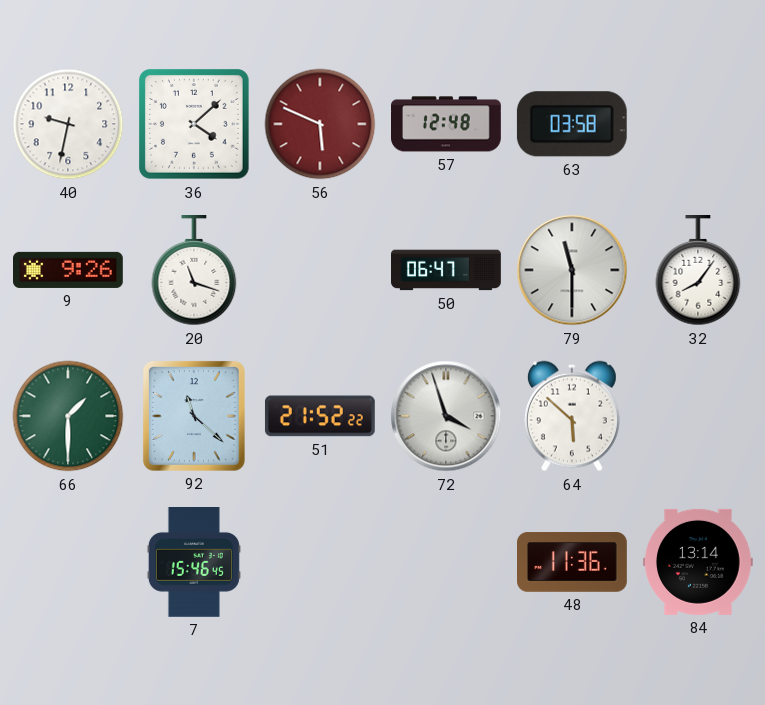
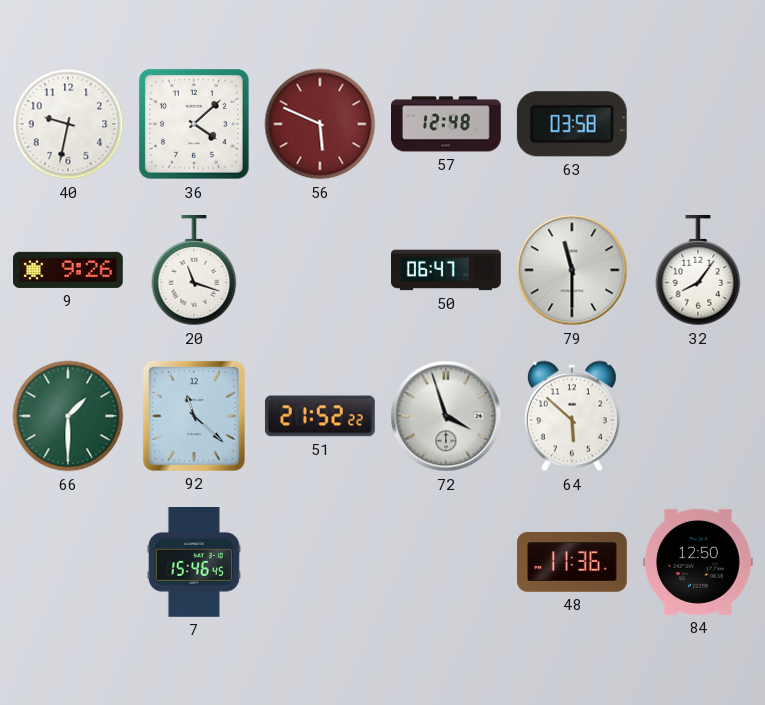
84: 13:14 -> 12:50 (698, 562)
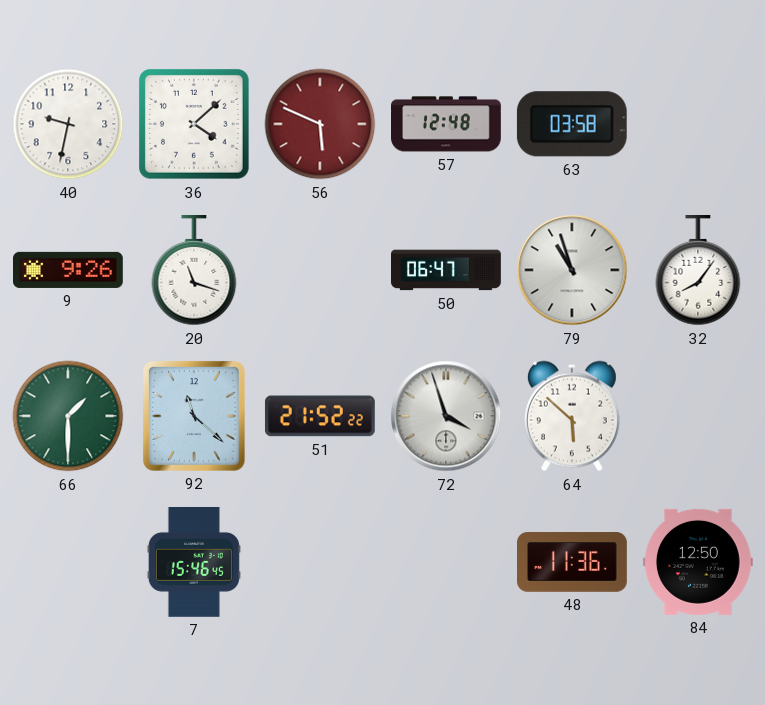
79: 11:30 -> 10:57 (572, 270)
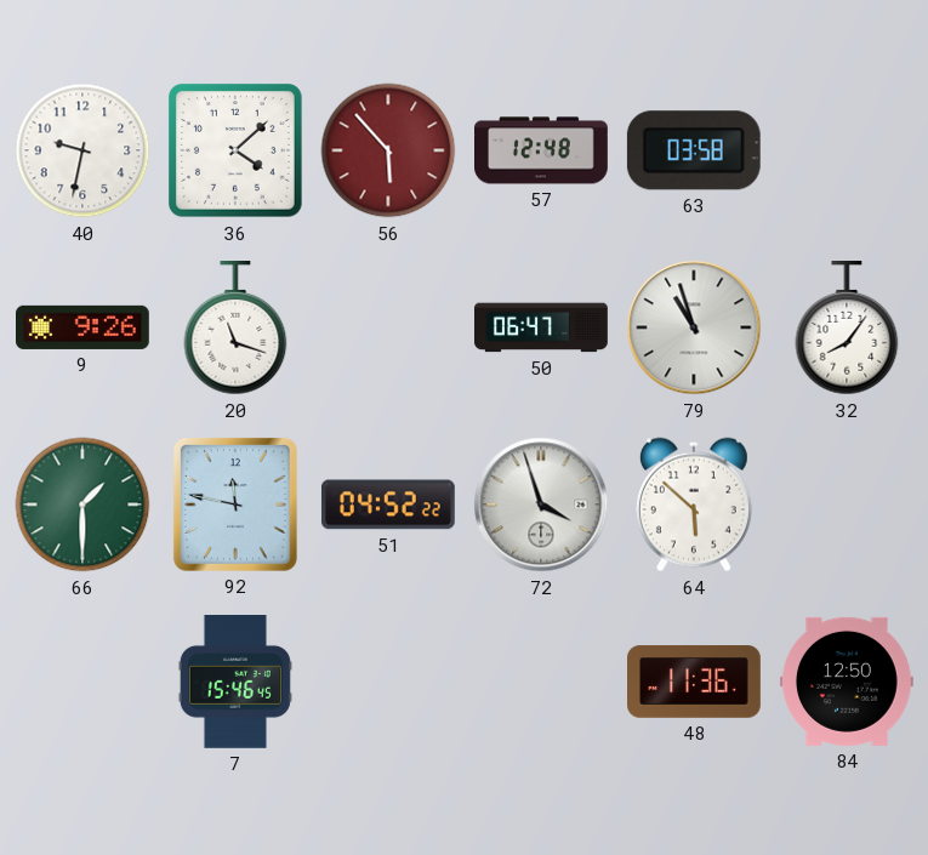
56: 5:49 -> 5:53 (388, 150)
92: 11:22 -> 11:47 (235, 505)
51: 21:52 -> 04:52 (388, 505)
